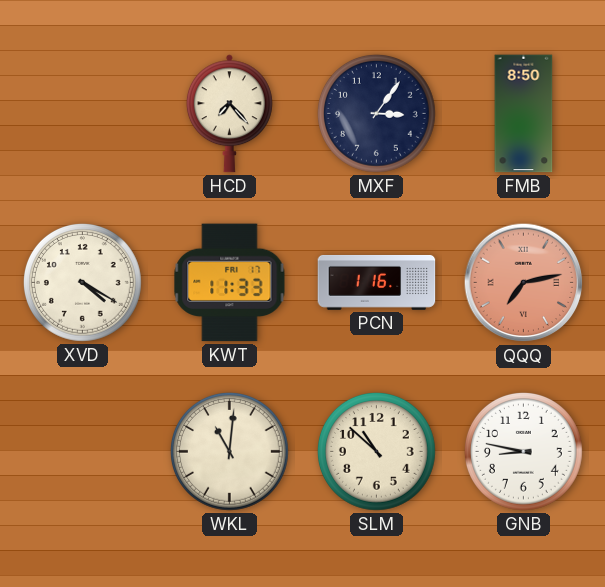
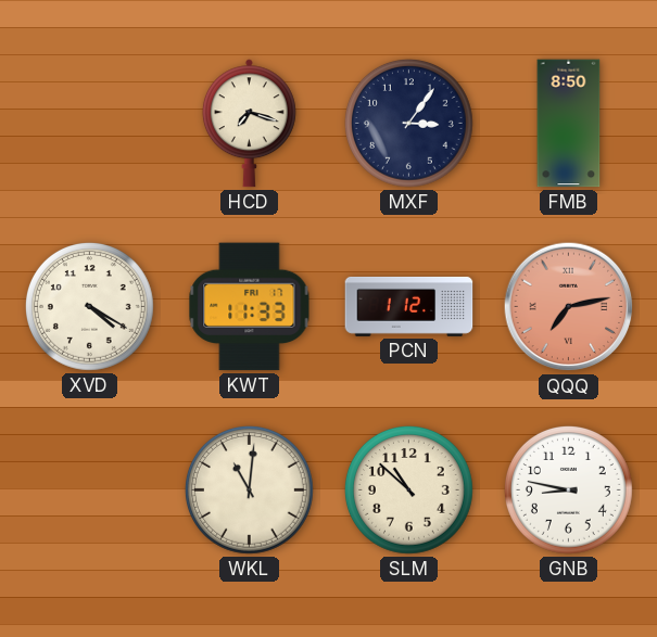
HCD: 7:23 -> 7:18 (249, 124)
PCN: 1:16 -> 1:12 (409, 306)
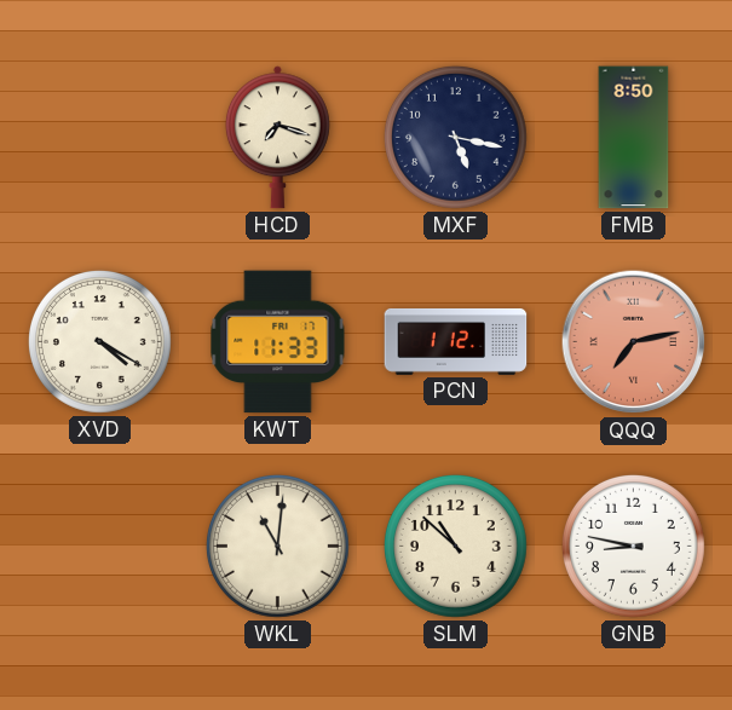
MXF: 3:06 -> 5:17 (456, 138)
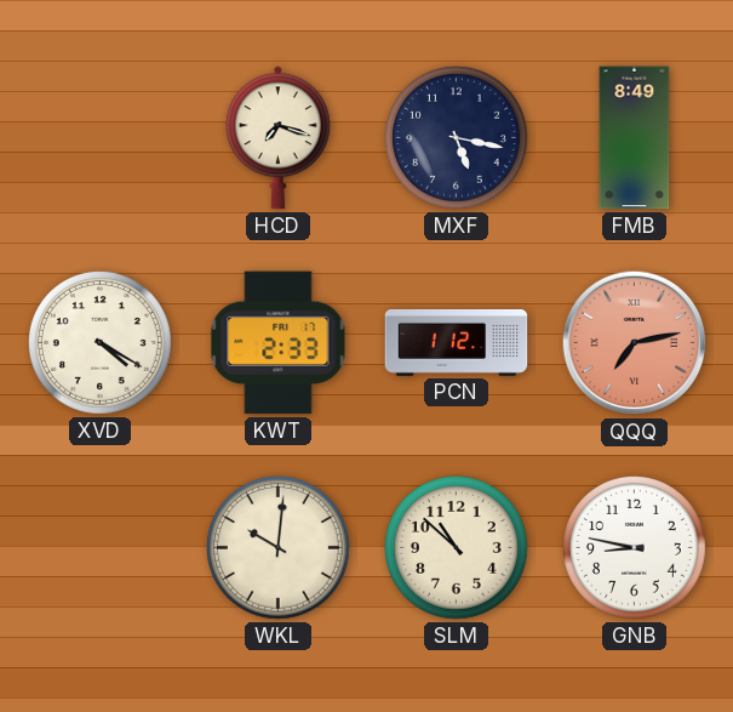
FMB: 8:50 -> 8:49 (635, 138)
KWT: 11:33 -> 2:33 (279, 343)
WKL: 11:01 -> 10:01 (279, 548)
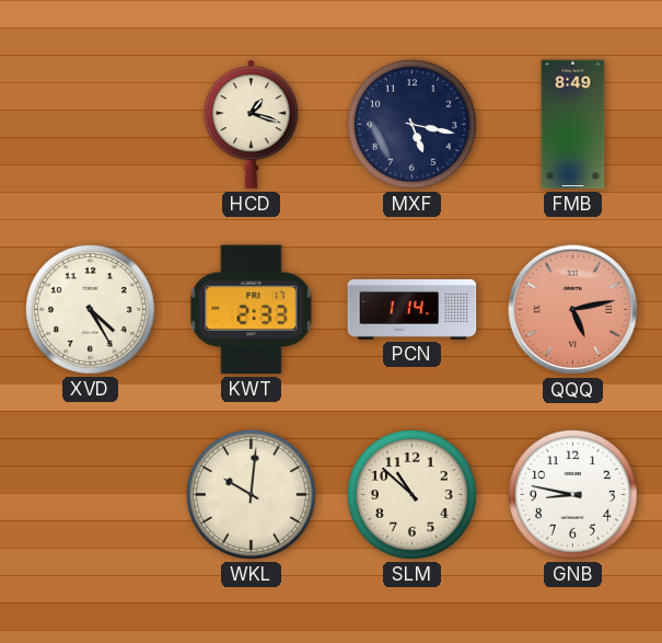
HCD: 7:18 -> 1:18 (251, 125)
XVD: 4:20 -> 4:25 (91, 310)
PCN: 1:12 -> 1:14 (413, 309)
QQQ: 7:13 -> 5:13 (573, 310)
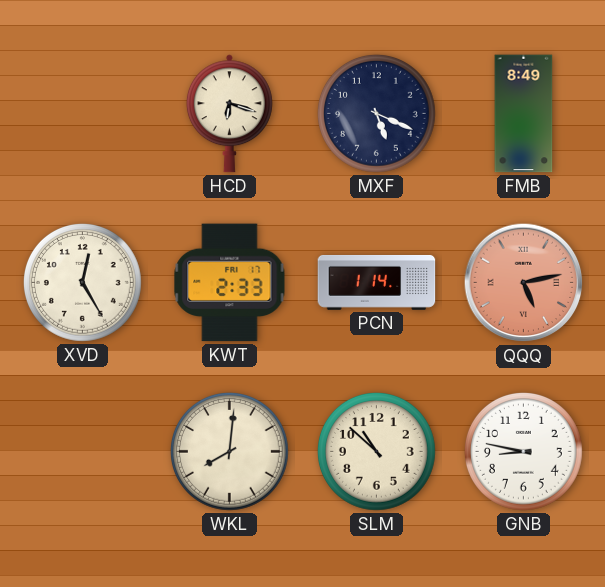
HCD: 1:18 -> 6:18 (229, 114)
MXF: 5:17 -> 5:19 (377, 114)
XVD: 4:25 -> 12:25 (83, 283)
WKL: 10:01 -> 8:01 (230, 452)
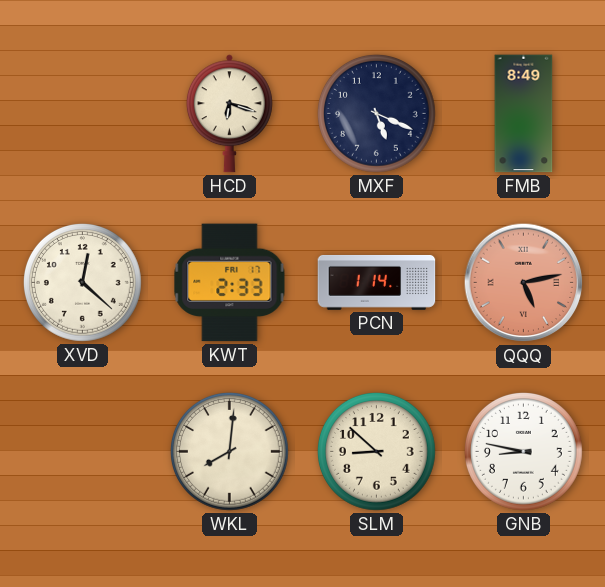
XVD: 12:25 -> 12:22 (83, 283)
SLM: 10:52 -> 8:52 (377, 452)
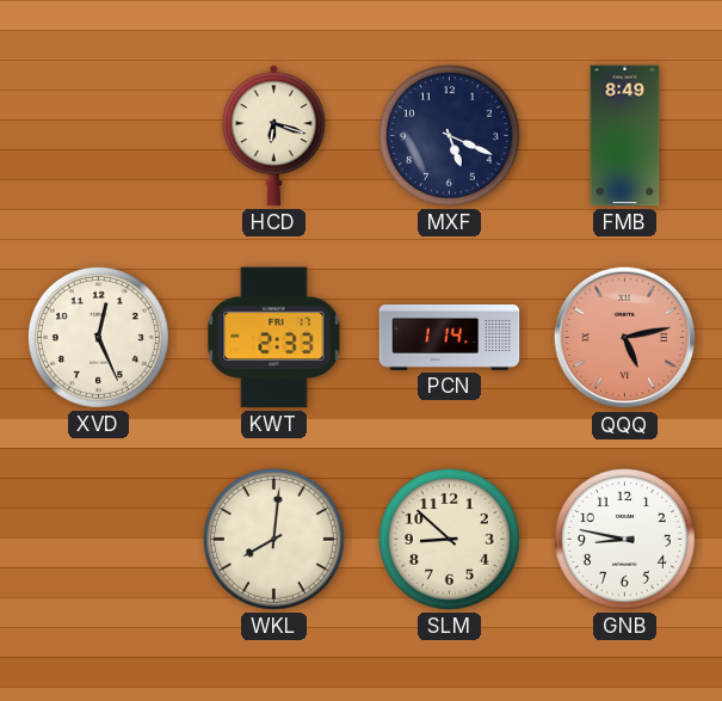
XVD: 12:22 -> 12:26 (99, 338)
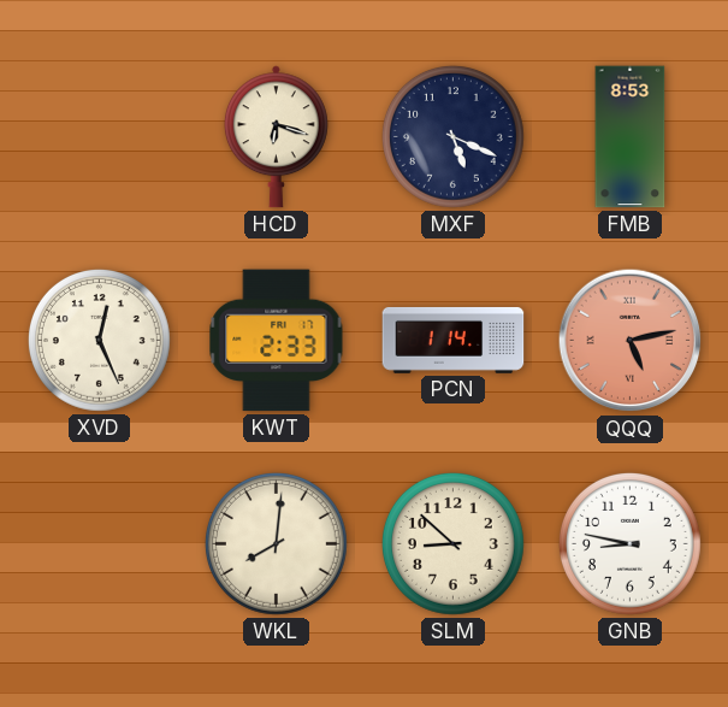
FMB: 8:49 -> 8:53 (631, 137)
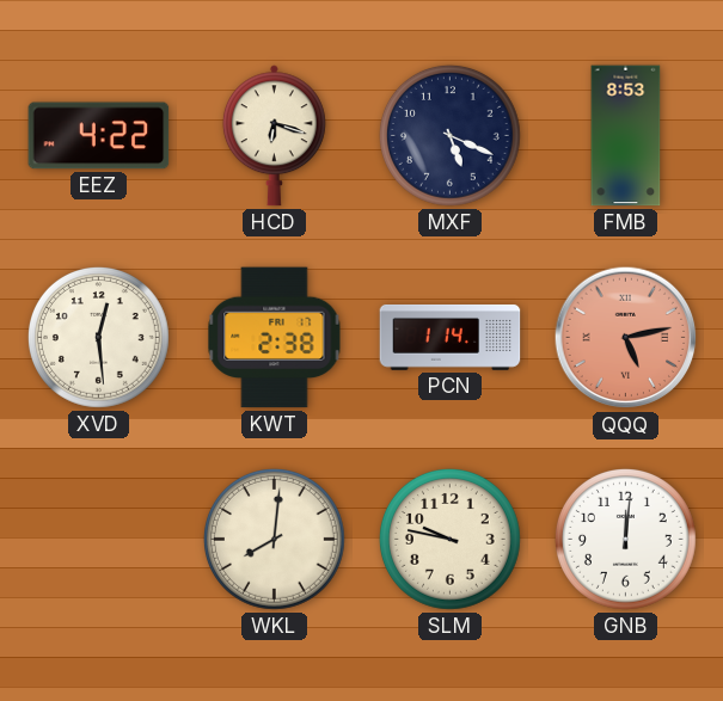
EEZ: none -> 4:22 (99, 136)
XVD: 12:26 -> 12:29 (99, 338)
KWT: 2:33 -> 2:38 (275, 338)
SLM: 8:52 -> 9:47 (451, 540)
GNB: 8:47 -> 12:01 (626, 540)
